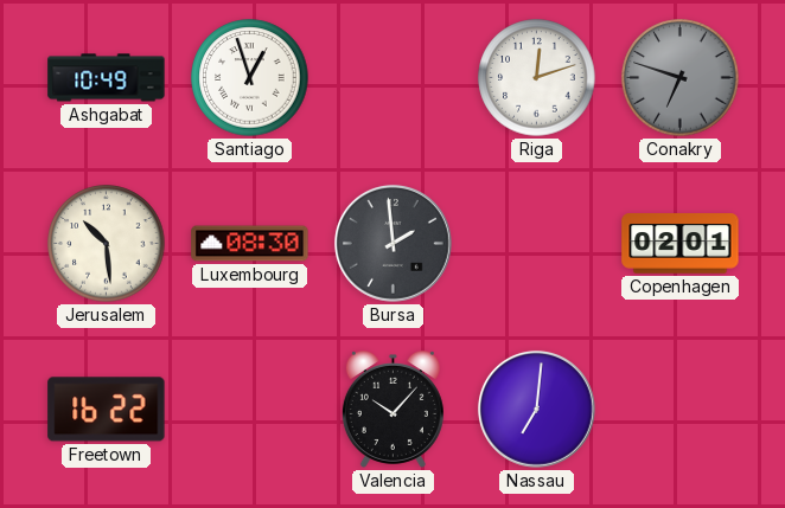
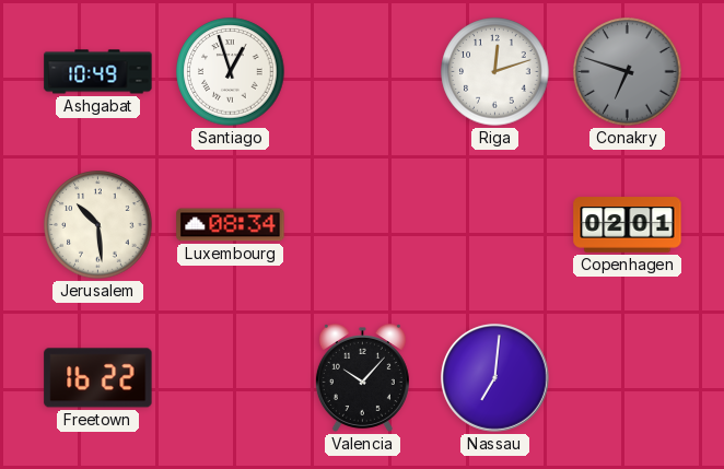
Luxembourg: 08:30 -> 08:34 (231, 225)
Bursa: 1:59 -> none (394, 244)
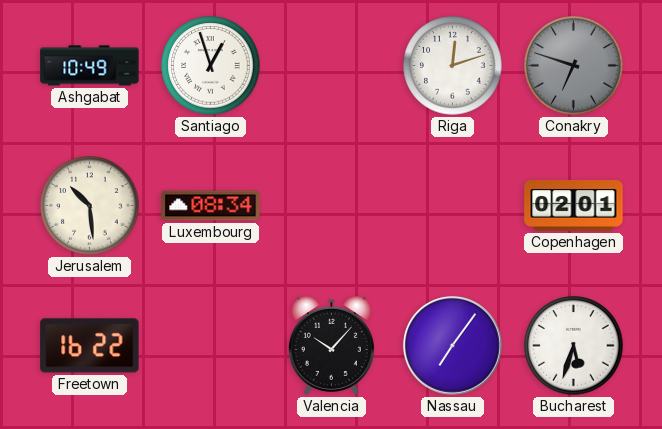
Nassau: 7:01 -> 7:06 (453, 346)
Bucharest: none -> 5:33 (574, 346)
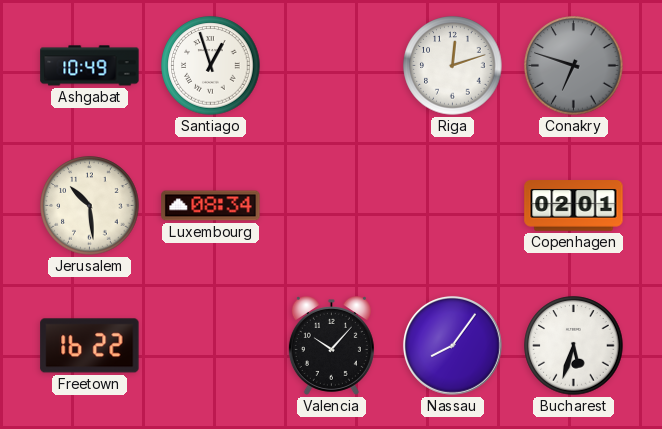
Nassau: 7:06 -> 8:06 (453, 346)
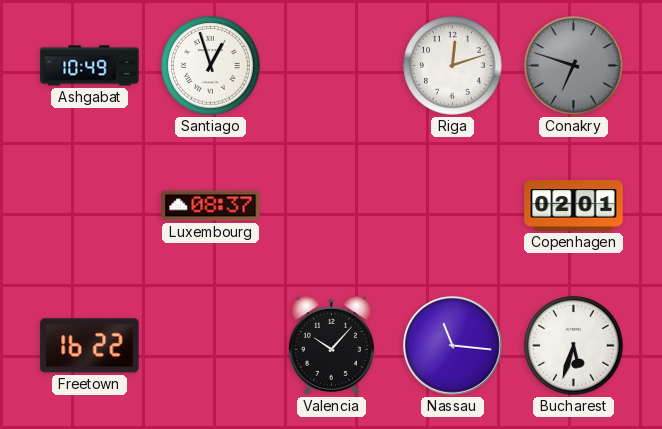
Jerusalem: 10:29 -> none (90, 206)
Luxembourg: 08:34 -> 08:37 (211, 206)
Nassau: 8:06 -> 11:16 (453, 346)
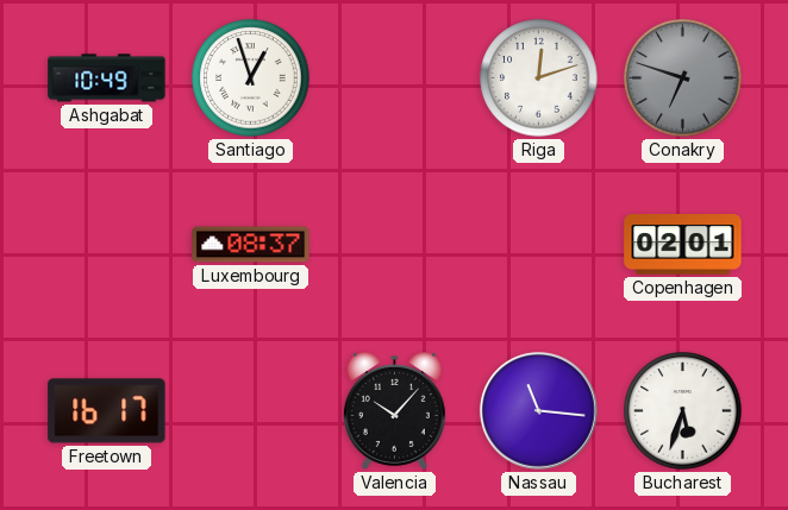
Freetown: 16:22 -> 16:17 (107, 411)
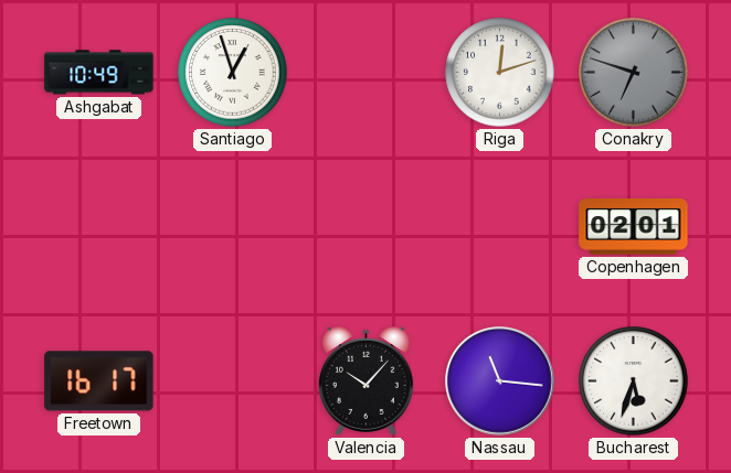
Luxembourg: 08:37 -> none (251, 245)
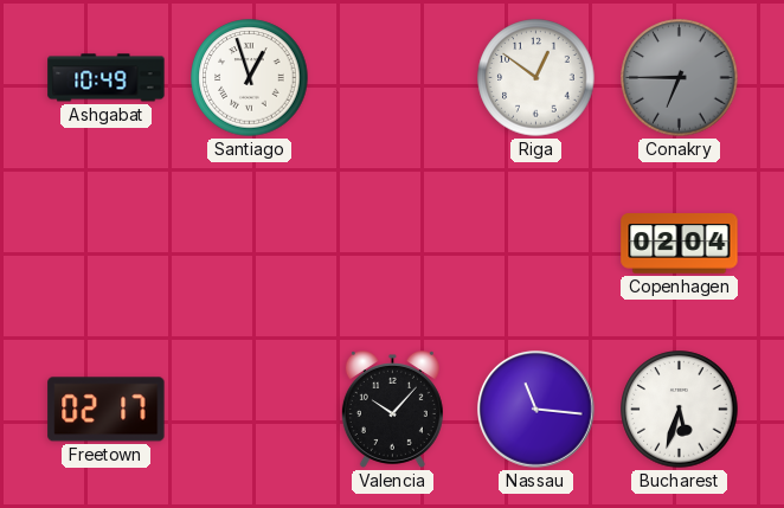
Riga: 12:12 -> 12:51 (536, 78)
Conakry: 6:48 -> 6:45 (680, 78)
Copenhagen: 02:01 -> 02:04 (680, 244)
Freetown: 16:17 -> 02:17 (107, 410)
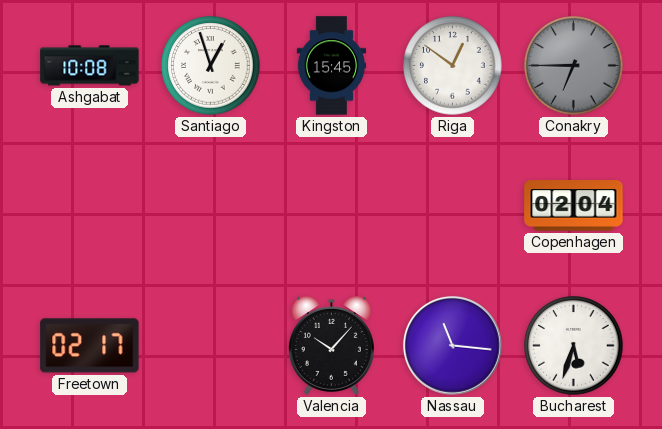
Ashgabat: 10:49 -> 10:08 (90, 66)
Kingston: none -> 15:45 (331, 66)
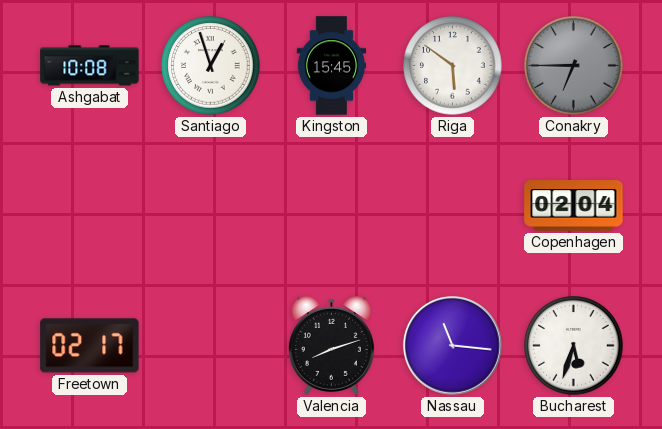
Riga: 12:51 -> 5:51 (453, 66)
Valencia: 10:07 -> 8:12 (331, 346)
